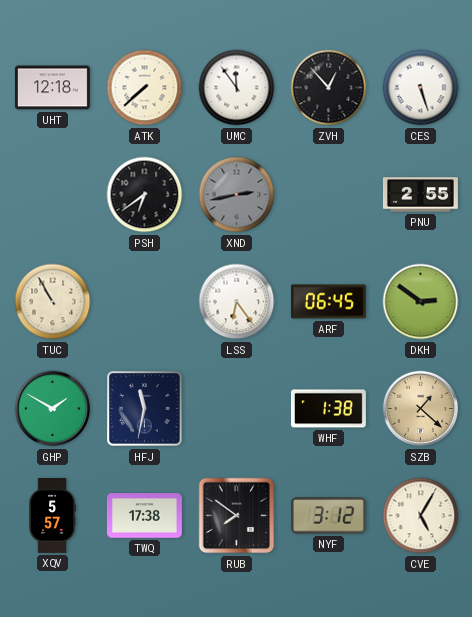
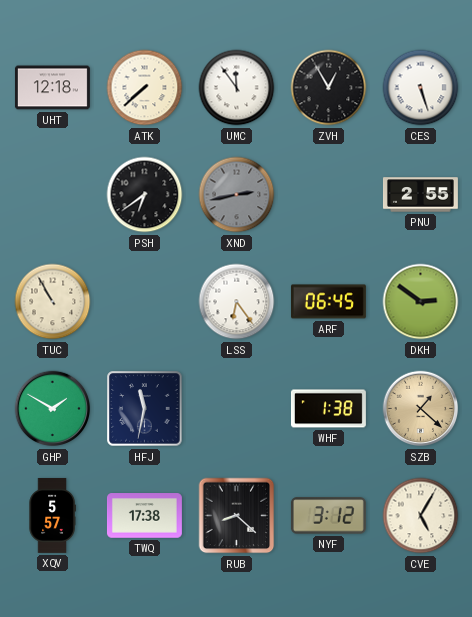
ZVH: 12:53 -> 12:55 (329, 88)
RUB: 7:51 -> 8:22 (237, 516)
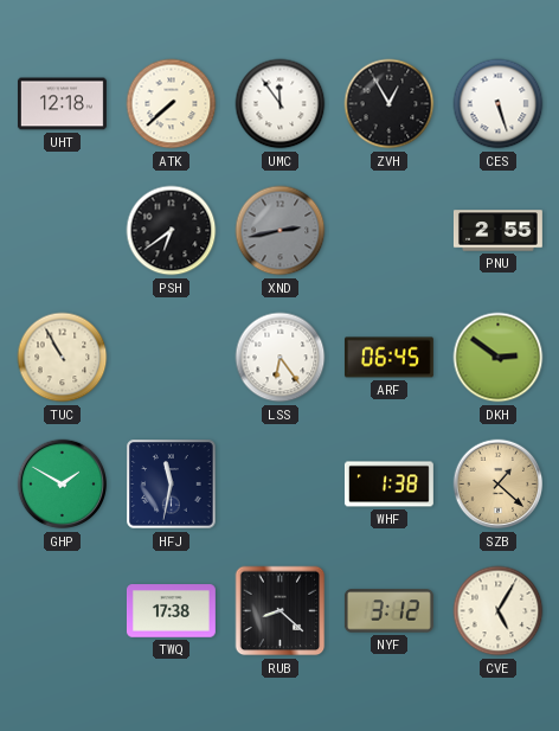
XQV: 5:57 -> none (52, 515)
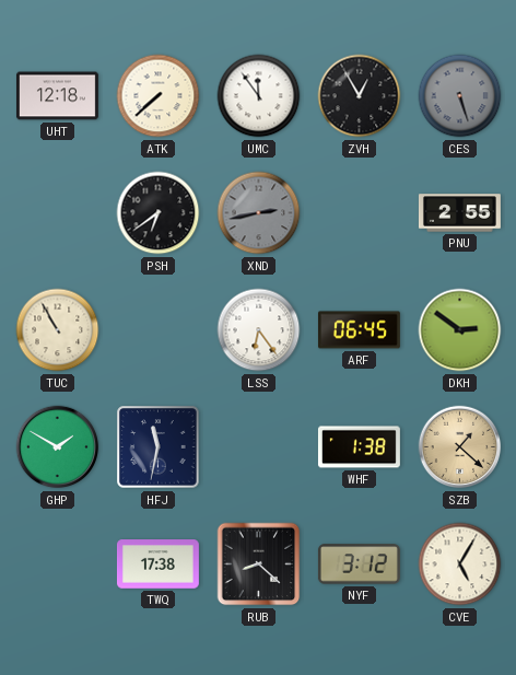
CES dial: white -> grey (460, 96)
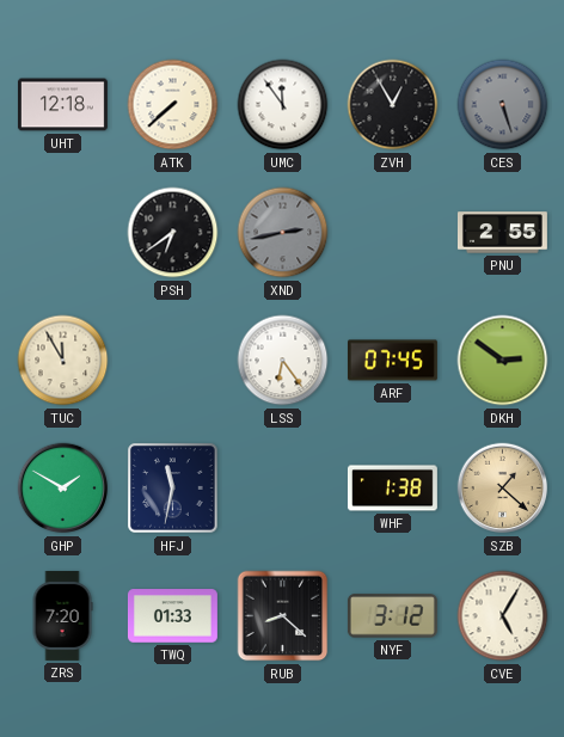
TUC: 10:55 -> 11:55 (63, 361)
ARF: 06:45 -> 07:45 (392, 361)
ZRS: none -> 7:20 (62, 615)
TWQ: 17:38 -> 01:33 (172, 616)
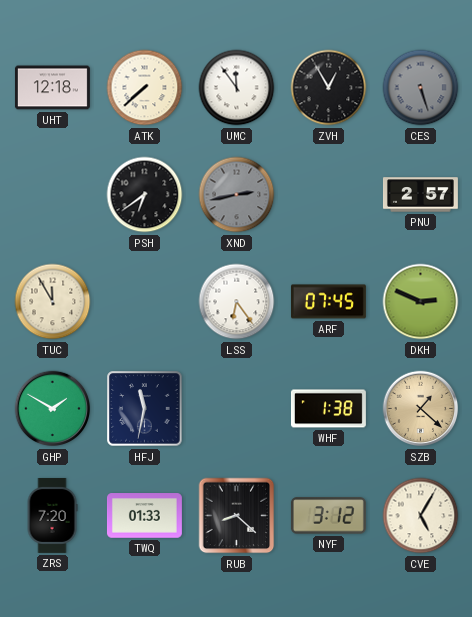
PNU: 2:55 -> 2:57 (420, 195)
DKH: 2:51 -> 2:49 (421, 302)
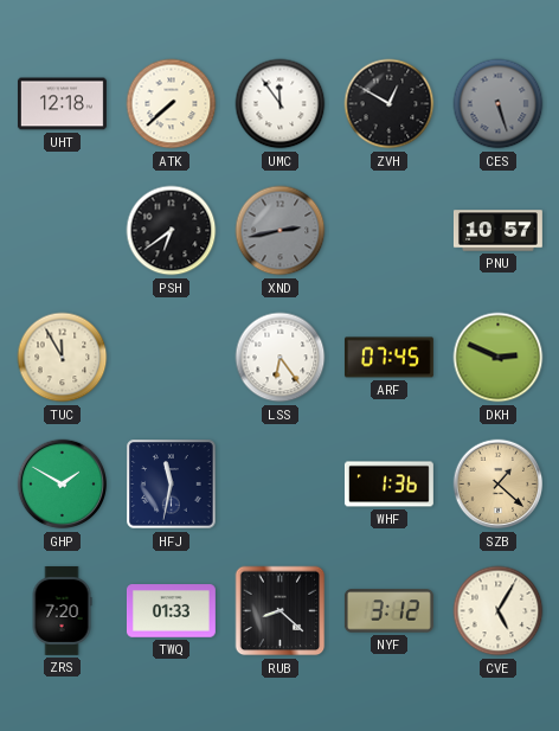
ZVH: 12:55 -> 12:50 (390, 104)
PNU: 2:57 -> 10:57 (497, 231)
WHF: 1:38 -> 1:36 (388, 485)
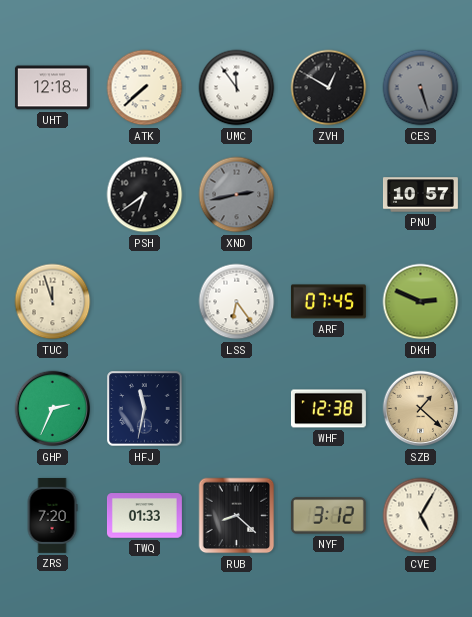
TUC: 11:55 -> 11:57 (53, 302)
GHP: 1:50 -> 2:34 (53, 409)
WHF: 1:36 -> 12:38 (328, 409)
